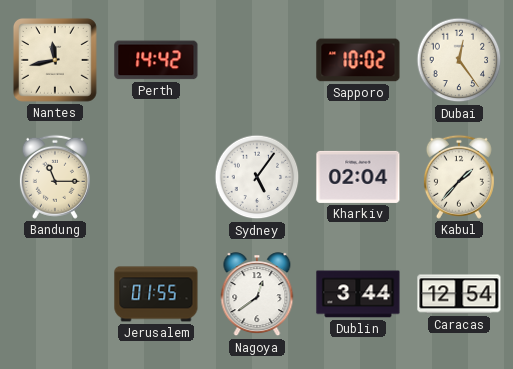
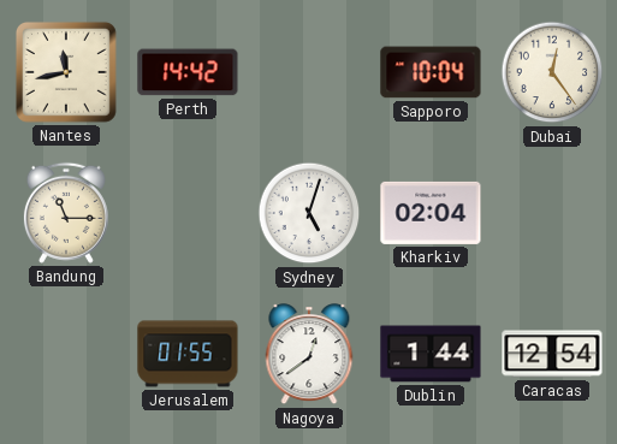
Sapporo: 10:02 -> 10:04 (431, 72)
Sydney: 5:06 -> 5:03 (309, 213)
Kabul: 1:37 -> none (459, 177)
Dublin: 3:44 -> 1:44 (431, 354)
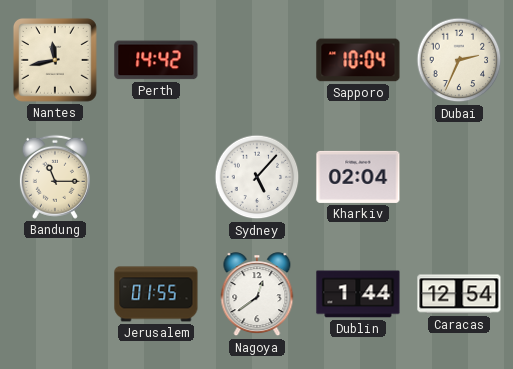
Dubai: 12:24 -> 2:34 (459, 60)
Sydney: 5:03 -> 5:07 (257, 177)
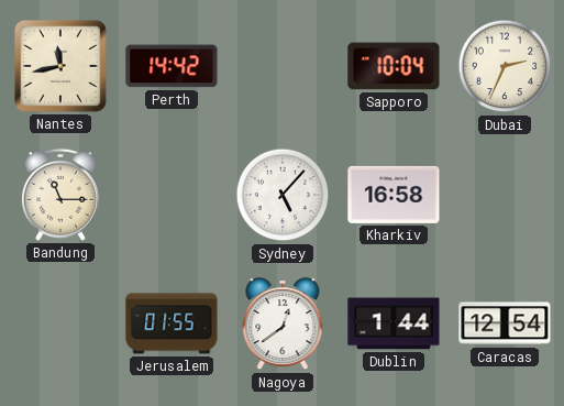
Kharkiv: 02:04 -> 16:58 (394, 195)
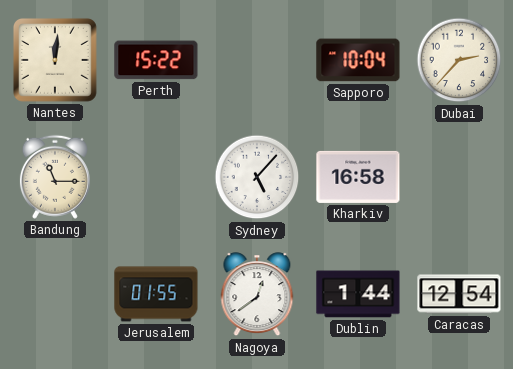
Nantes: 11:43 -> 12:01 (55, 60)
Perth: 14:42 -> 15:22 (156, 60)
Dubai: 2:34 -> 2:37 (459, 60)
